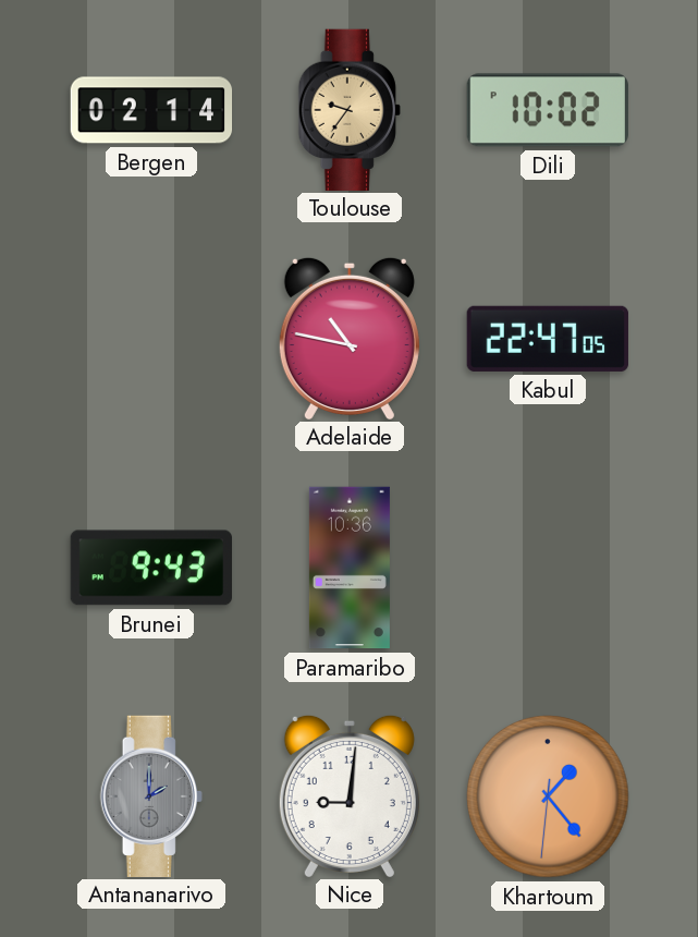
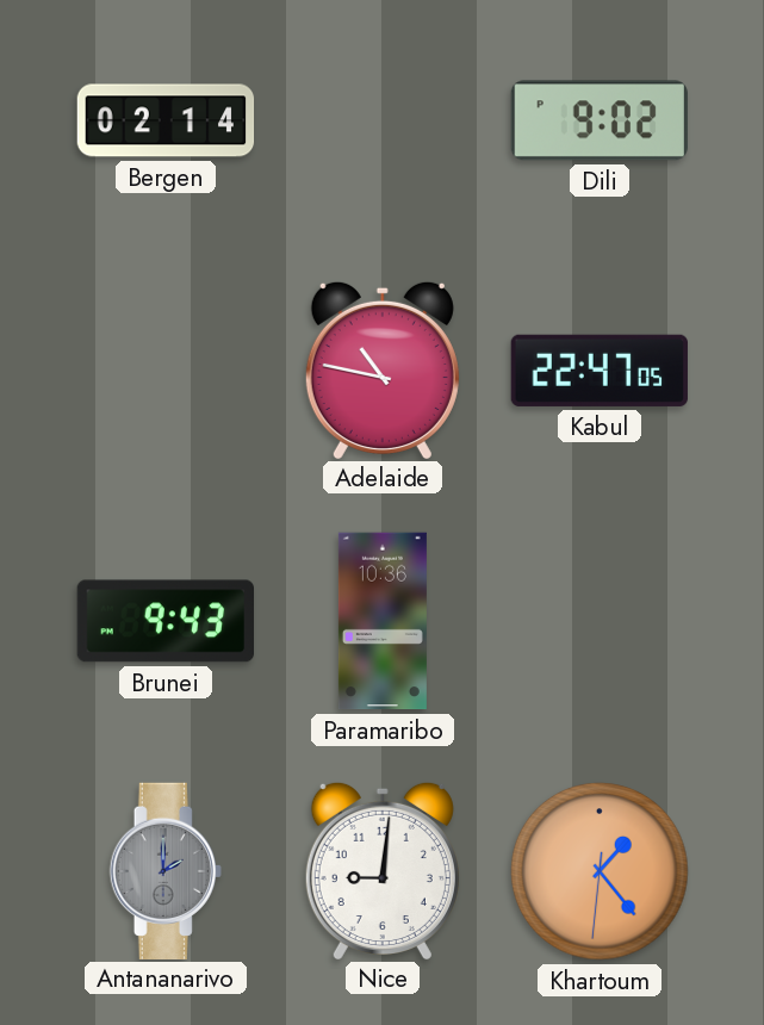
Toulouse: 9:36 -> none (350, 109)
Dili: 10:02 -> 9:02 (598, 120)
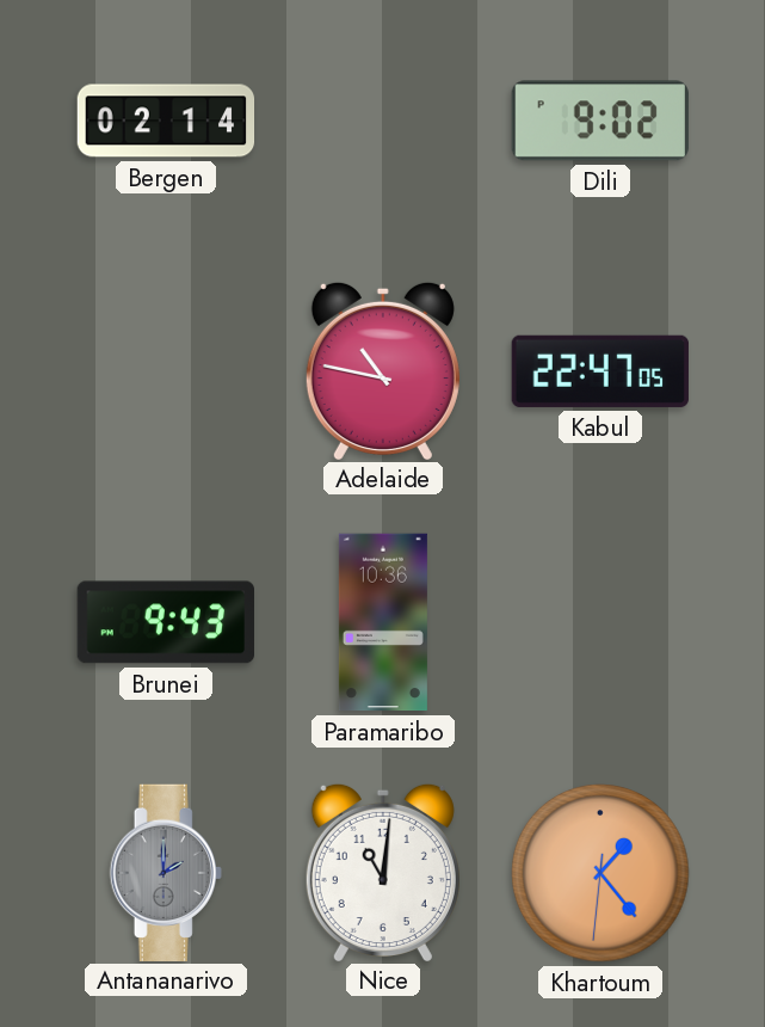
Nice: 9:01 -> 11:01 (383, 872)
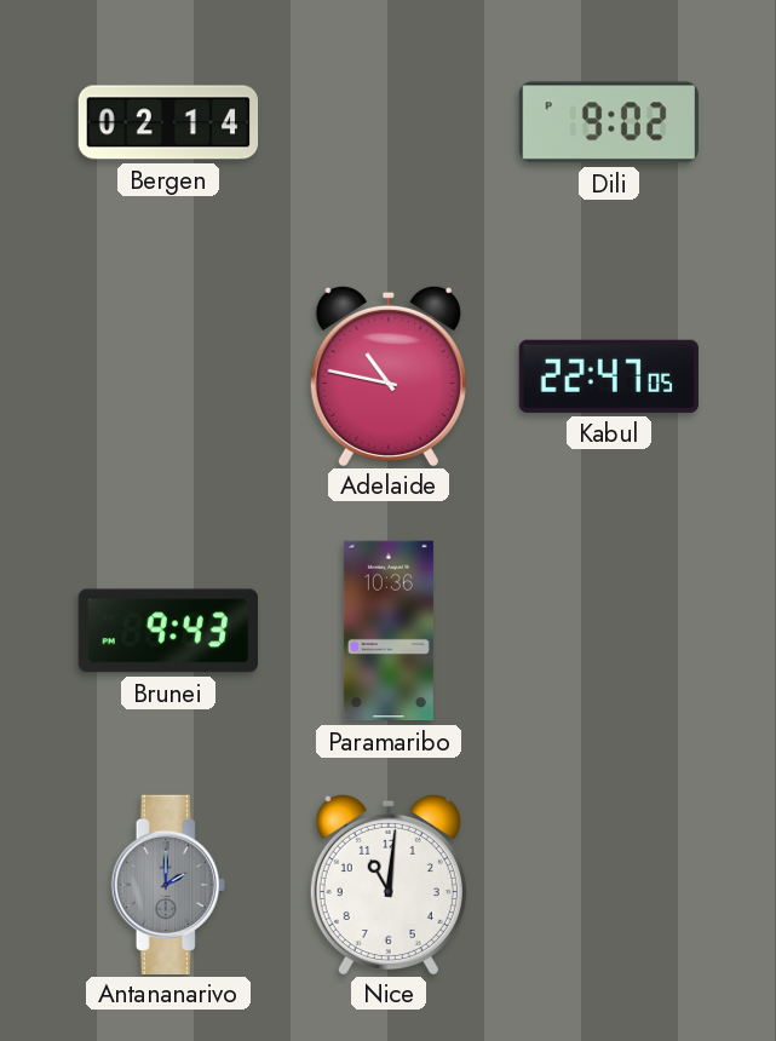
Khartoum: 1:23 -> none (600, 873)
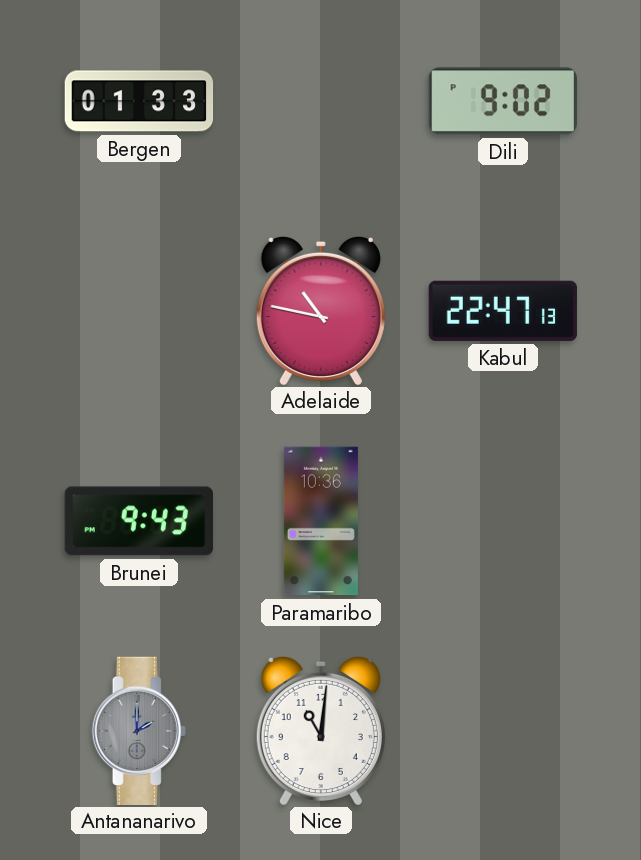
Bergen: 02:14 -> 01:33 (139, 101)
Kabul: 22:47:05 -> 22:47:13 (503, 311)
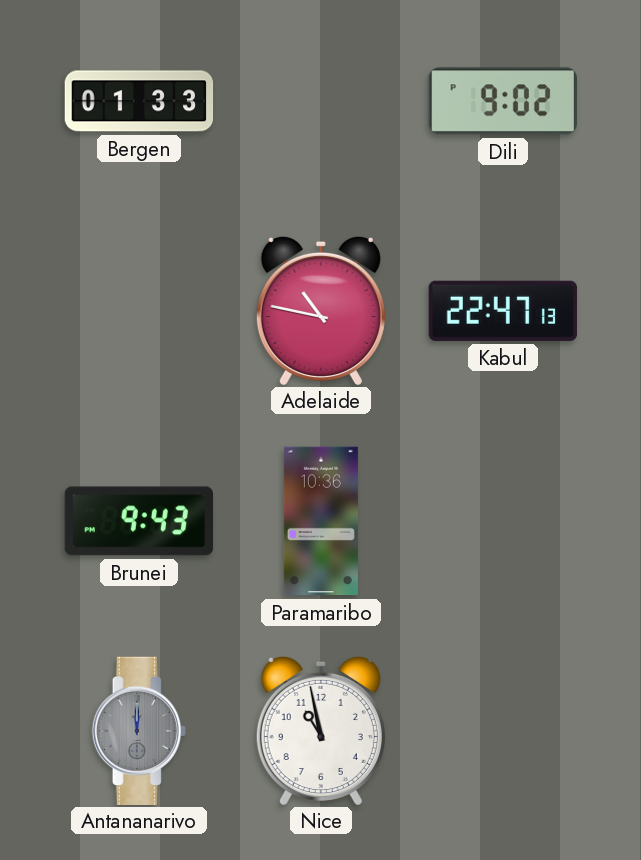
Antananarivo: 2:00 -> 12:00 (139, 730)
Nice: 11:01 -> 10:58 (321, 730)
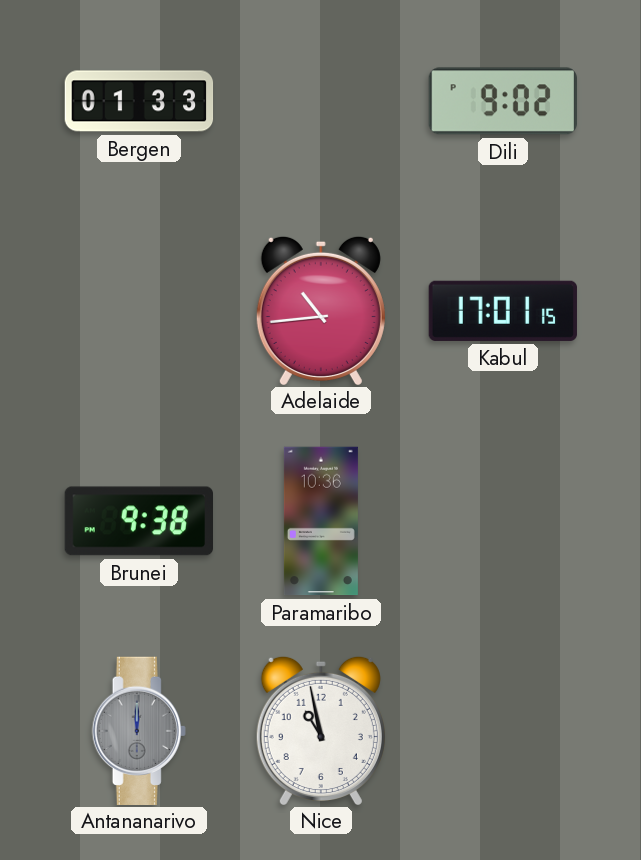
Adelaide: 10:47 -> 10:44 (321, 310)
Kabul: 22:47 -> 17:01 (503, 311)
Brunei: 9:43 -> 9:38 (138, 521)
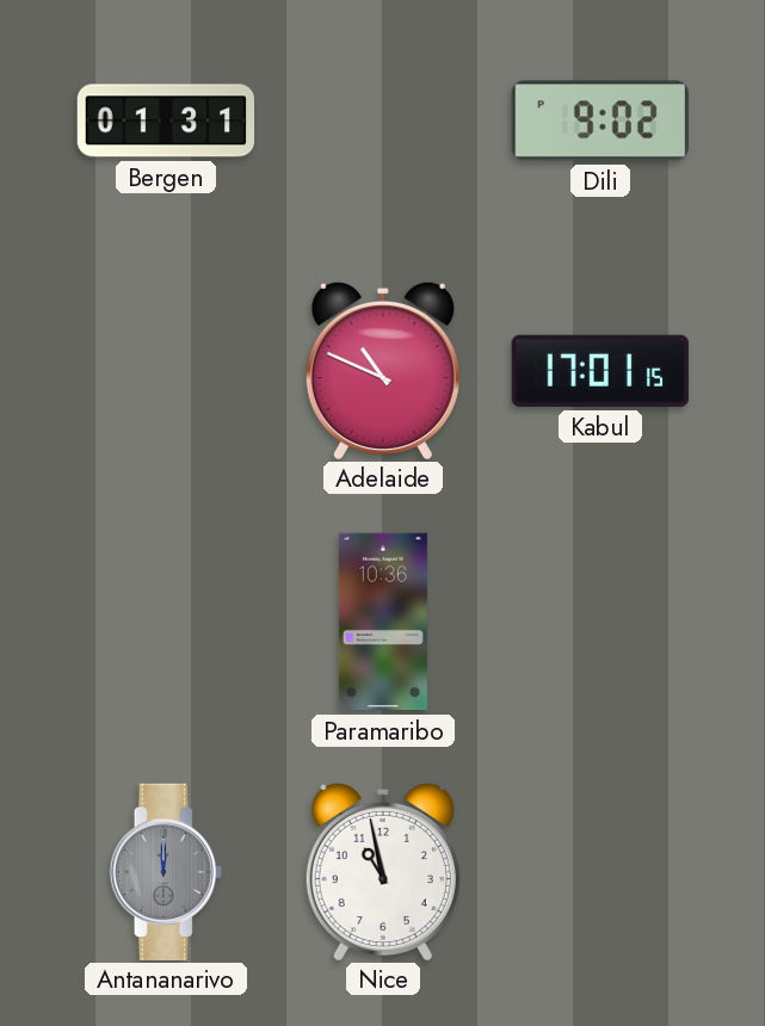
Bergen: 01:33 -> 01:31 (166, 120)
Adelaide: 10:44 -> 10:49 (383, 370)
Brunei: 9:38 -> none (138, 521)
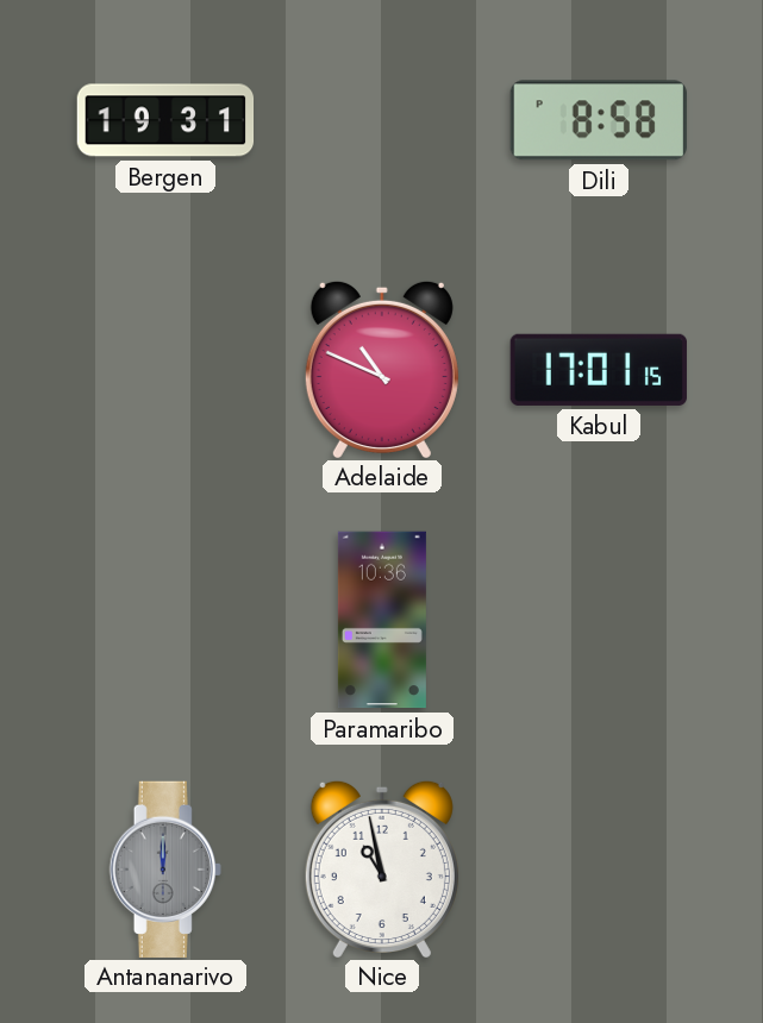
Bergen: 01:31 -> 19:31 (165, 120)
Dili: 9:02 -> 8:58 (598, 120)
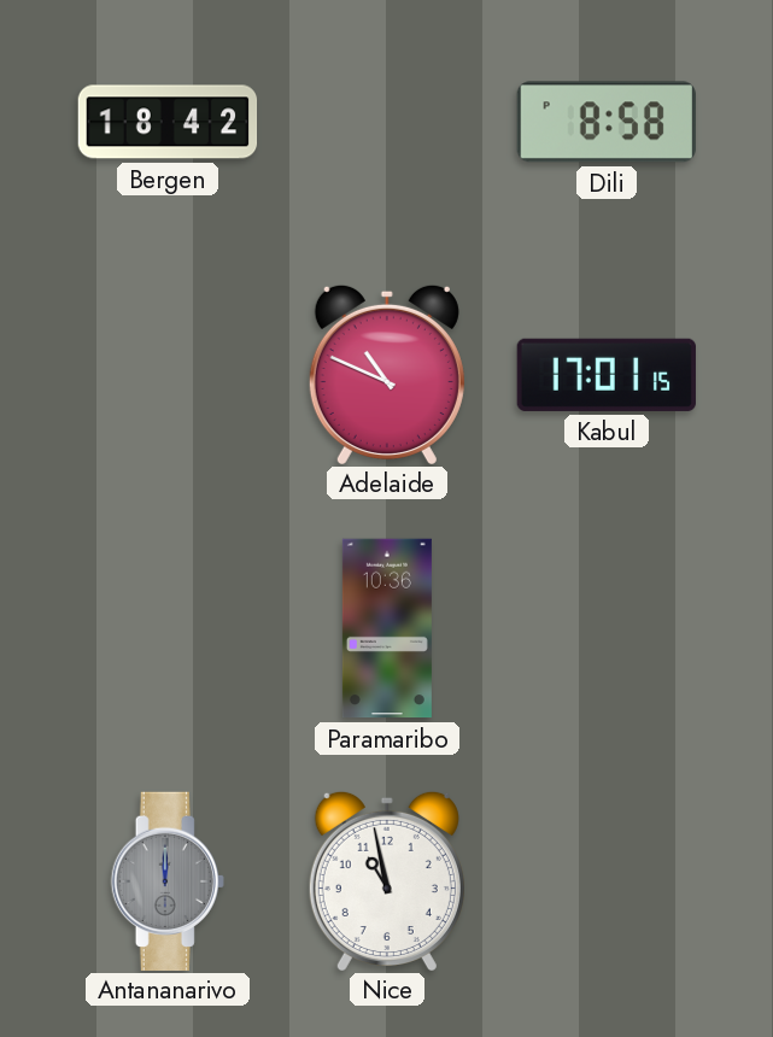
Bergen: 19:31 -> 18:42 (168, 122)
